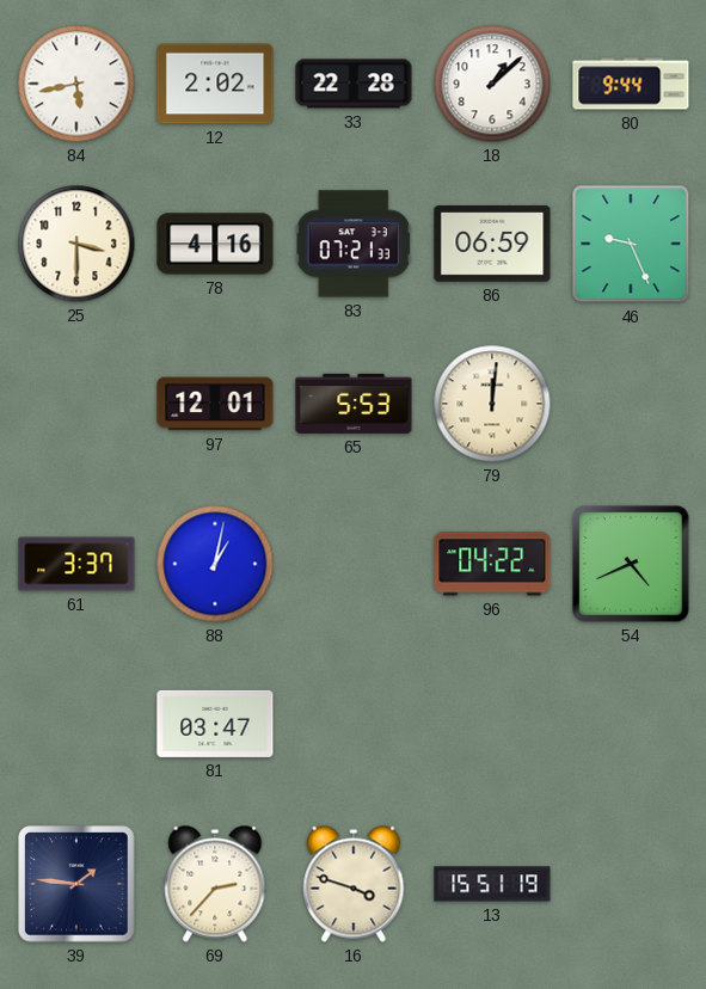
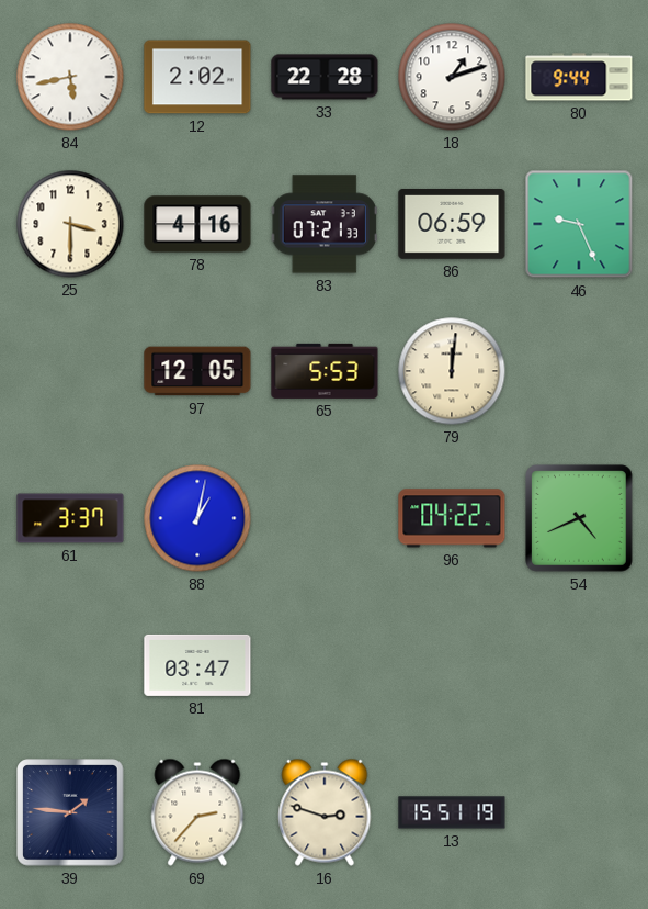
18: 1:08 -> 1:12 (452, 77)
97: 12:01 -> 12:05 (197, 371)
16: 3:48 -> 2:48 (325, 812)
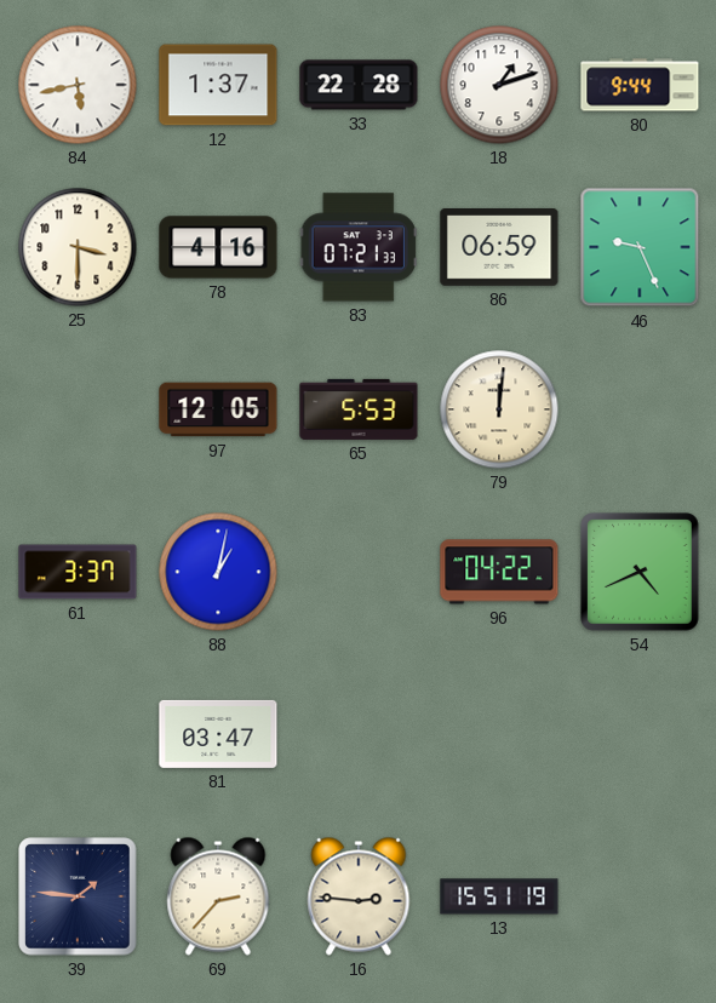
12: 2:02 -> 1:37 (218, 85)
16: 2:48 -> 2:46 (359, 896)
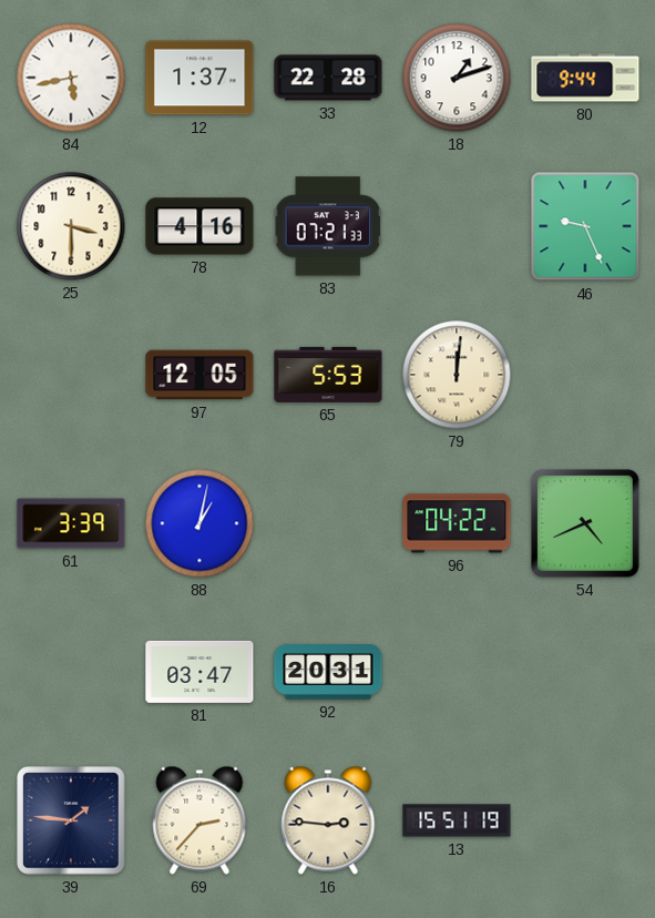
86: 06:59 -> none (499, 248)
61: 3:37 -> 3:39 (71, 523)
92: none -> 20:31 (328, 673)
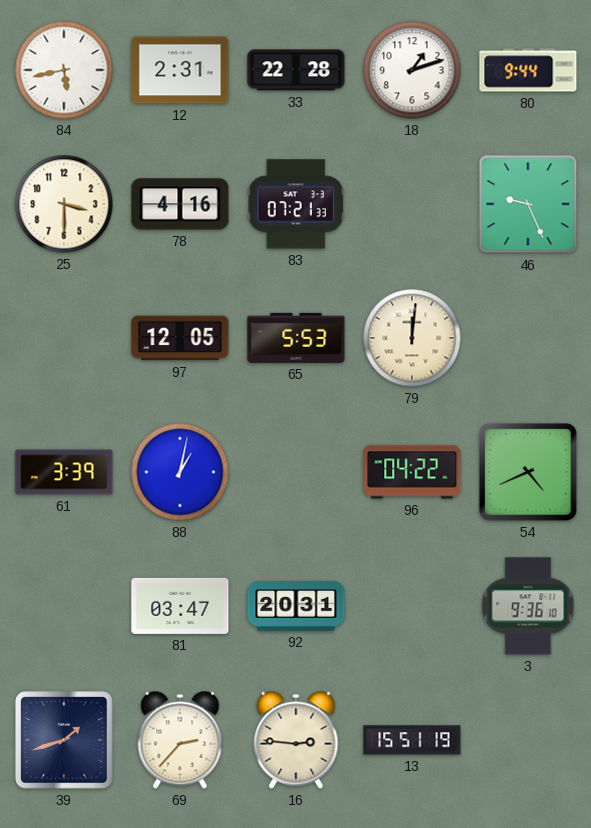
12: 1:37 -> 2:31 (180, 70)
3: none -> 9:36 (528, 606)
39: 1:46 -> 1:42 (64, 740)
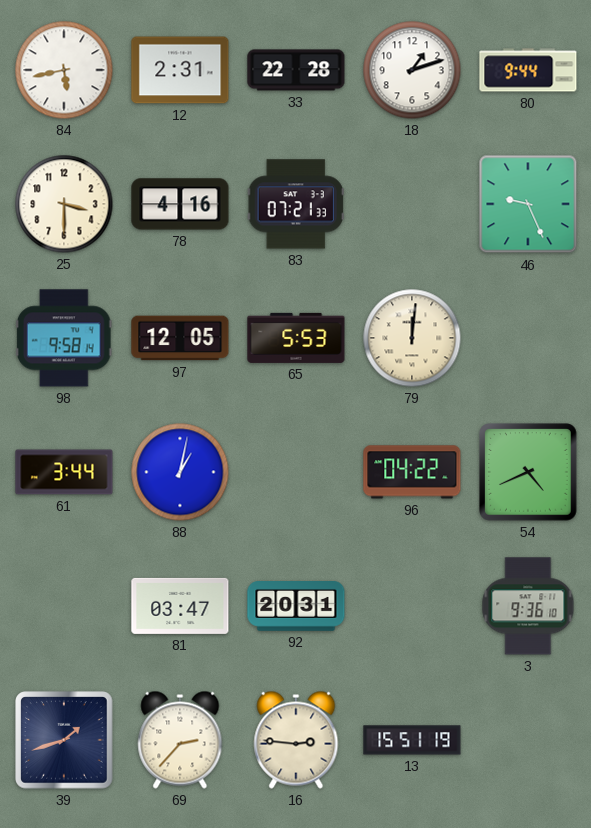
98: none -> 9:58 (64, 338)
61: 3:39 -> 3:44 (64, 472)
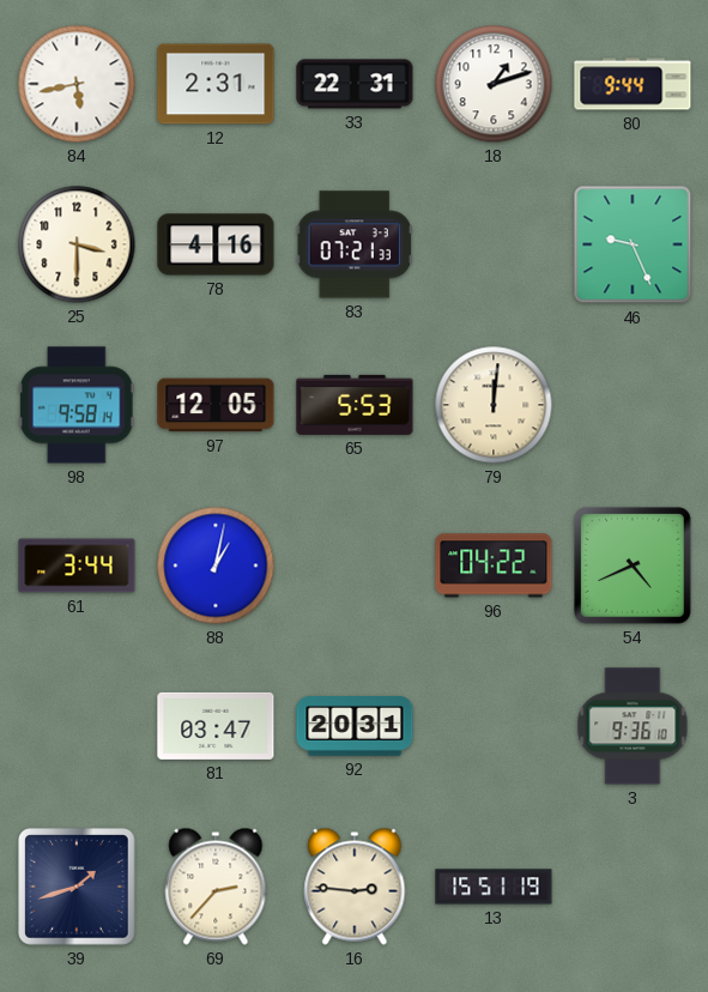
33: 22:28 -> 22:31 (355, 84)
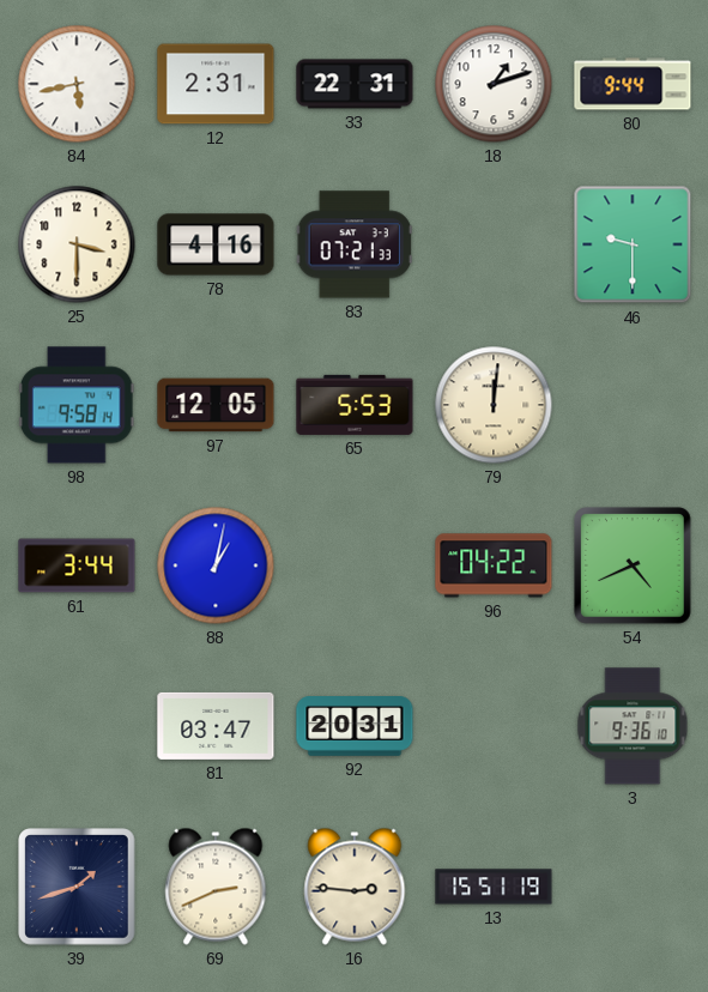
46: 9:26 -> 9:30 (633, 244)
69: 2:37 -> 2:41 (216, 887)
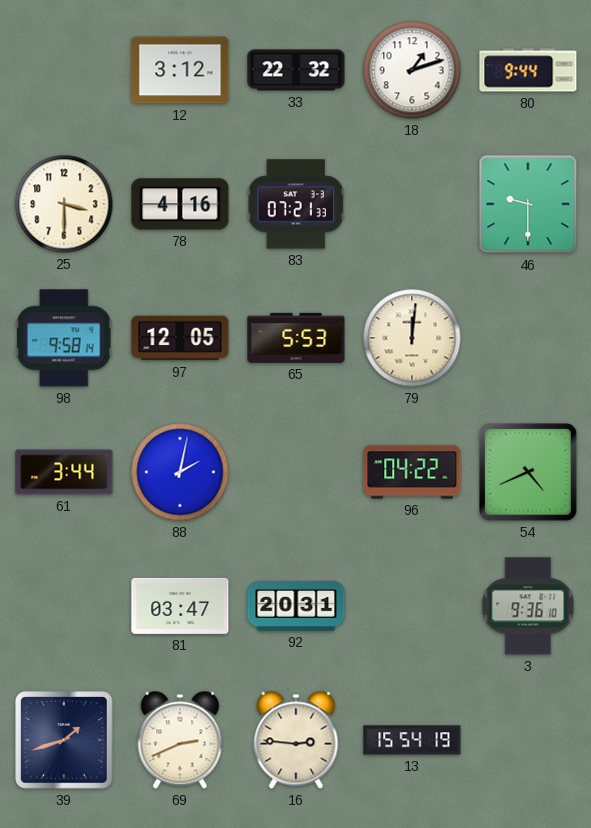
84: 5:43 -> none (77, 84)
12: 2:31 -> 3:12 (180, 70)
33: 22:31 -> 22:32 (296, 70)
88: 1:02 -> 2:02 (180, 472)
13: 15:51 -> 15:54 (412, 740)
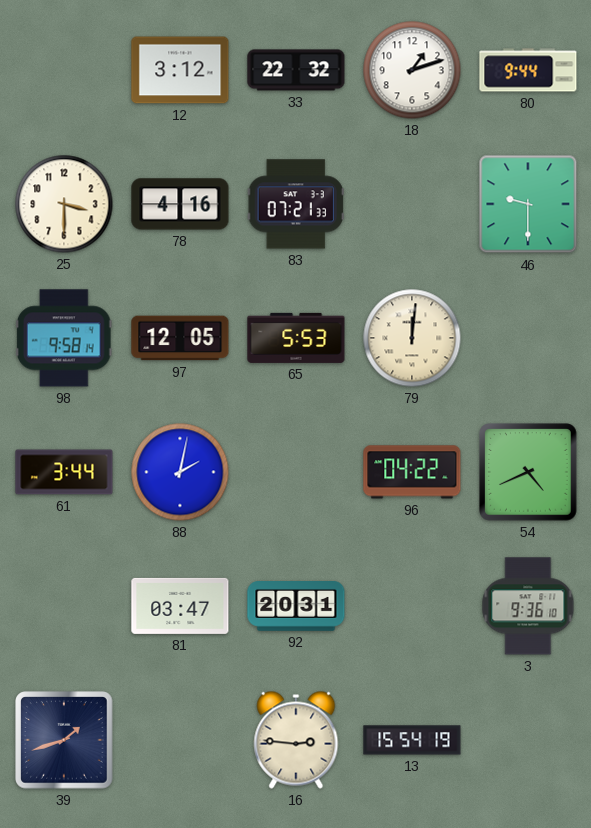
69: 2:41 -> none (180, 740)
